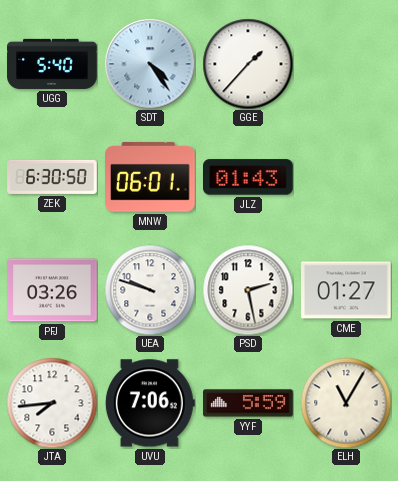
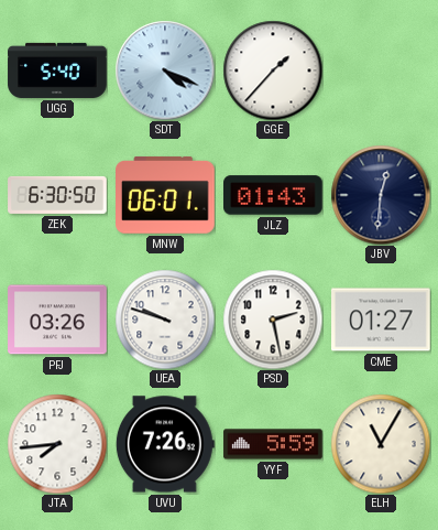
SDT: 4:24 -> 4:19 (165, 71)
JBV: none -> 12:31 (381, 195)
UVU: 7:06 -> 7:26 (165, 444)
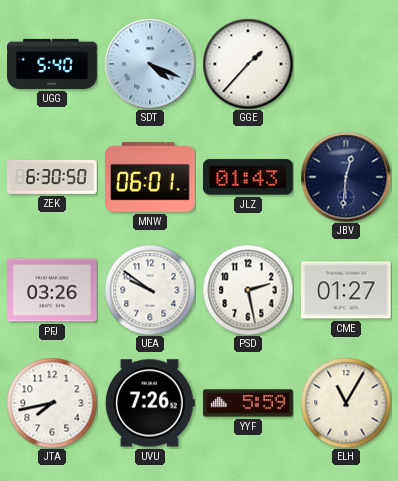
UEA: 9:48 -> 9:51 (150, 290)
JTA: 7:44 -> 7:43 (52, 403)
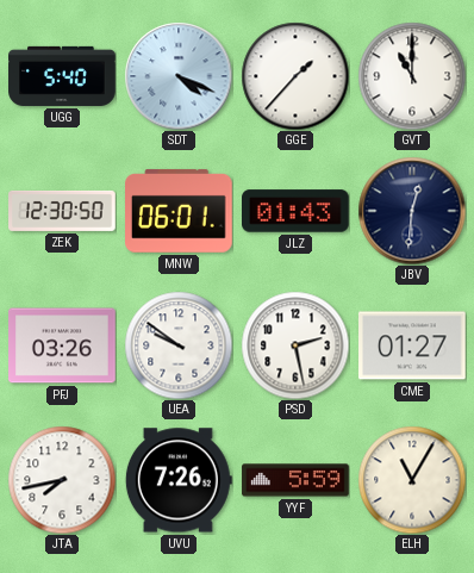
GVT: none -> 11:00 (412, 76)
ZEK: 6:30 -> 12:30 (62, 211)
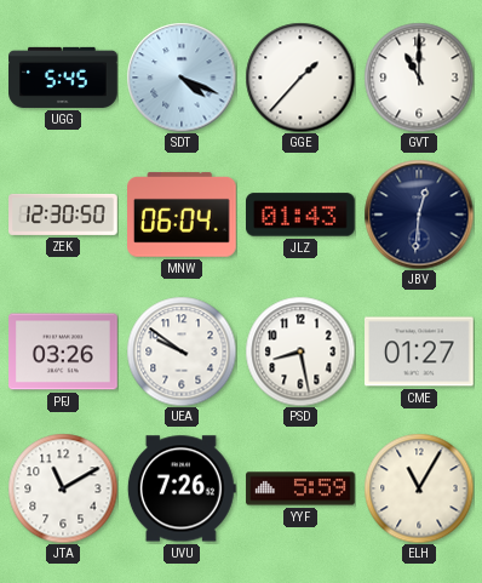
UGG: 5:40 -> 5:45 (63, 78)
MNW: 06:01 -> 06:04 (183, 215)
PSD: 2:28 -> 8:28 (300, 351)
JTA: 7:43 -> 11:10 (63, 488)
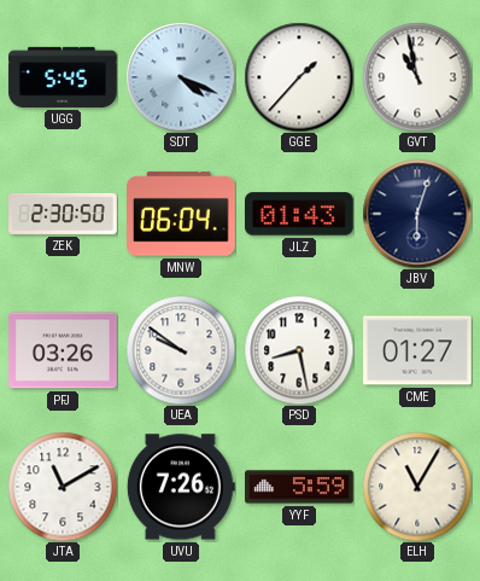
GVT: 11:00 -> 10:58 (417, 77)
ZEK: 12:30 -> 2:30 (63, 214)
JBV: 12:31 -> 6:03 (417, 214)
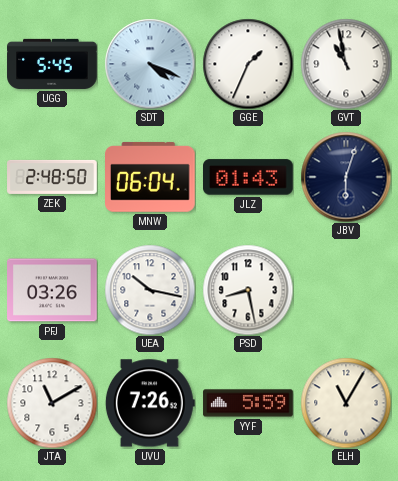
GGE: 1:37 -> 1:34 (248, 64)
ZEK: 2:30 -> 2:48 (52, 177)
UEA: 9:51 -> 10:17 (150, 290)
CME: 01:27 -> none (418, 350)
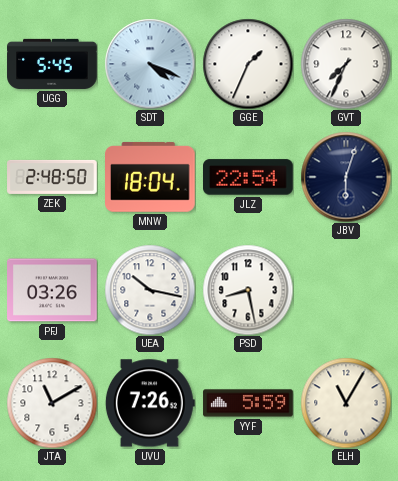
GVT: 10:58 -> 7:34 (346, 64)
MNW: 06:04 -> 18:04 (151, 177)
JLZ: 01:43 -> 22:54 (249, 177)
